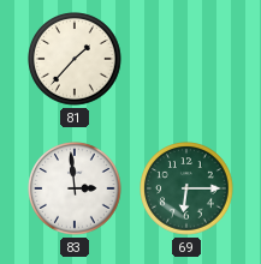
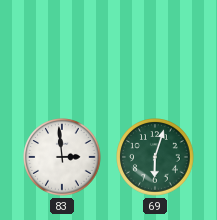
81: 1:37 -> none (75, 59)
69: 6:15 -> 6:03 (155, 157)
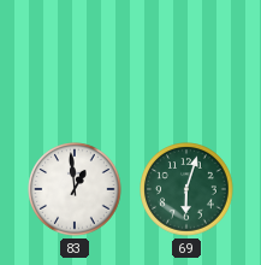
83: 2:59 -> 12:59 (75, 189)
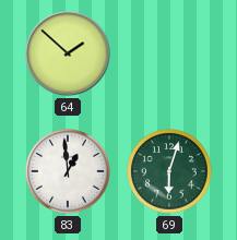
64: none -> 1:52 (68, 53)
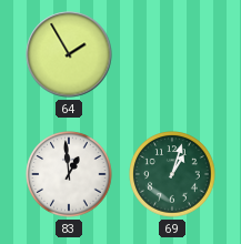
64: 1:52 -> 1:55 (69, 54)
69: 6:03 -> 1:03 (172, 174)
